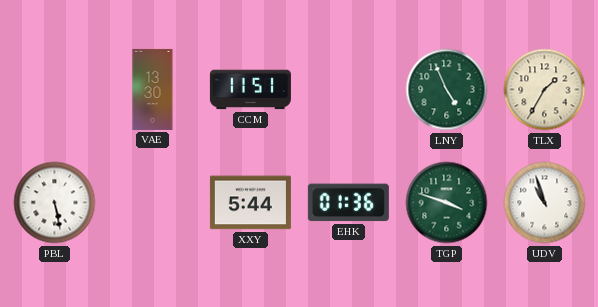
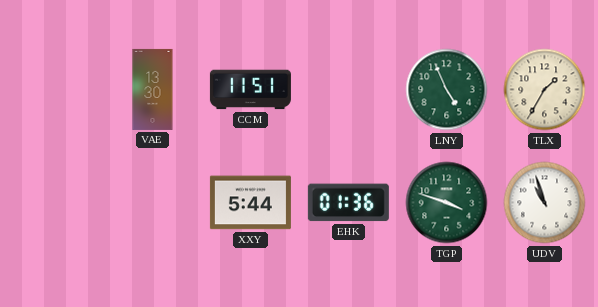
PBL: 5:28 -> none (55, 203)
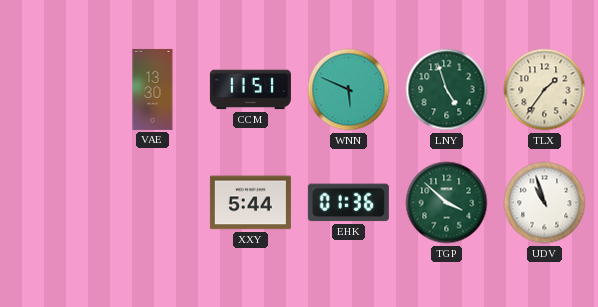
WNN: none -> 5:49 (349, 90)
LNY: 4:56 -> 4:57 (447, 90)
TLX: 1:35 -> 1:36 (545, 90)
TGP: 3:48 -> 3:52 (447, 203)
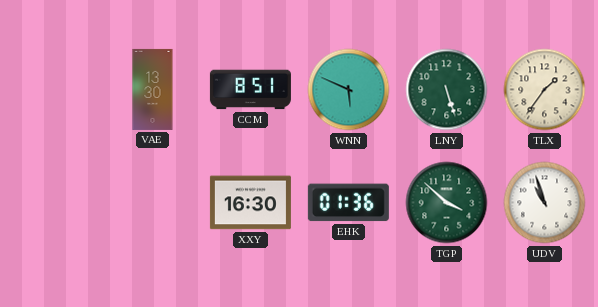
CCM: 11:51 -> 8:51 (250, 90)
LNY: 4:57 -> 5:27 (447, 90)
XXY: 5:44 -> 16:30 (250, 203)
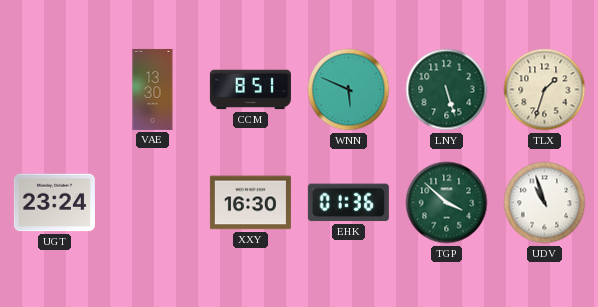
TLX: 1:36 -> 1:33 (545, 90)
UGT: none -> 23:24 (54, 203)
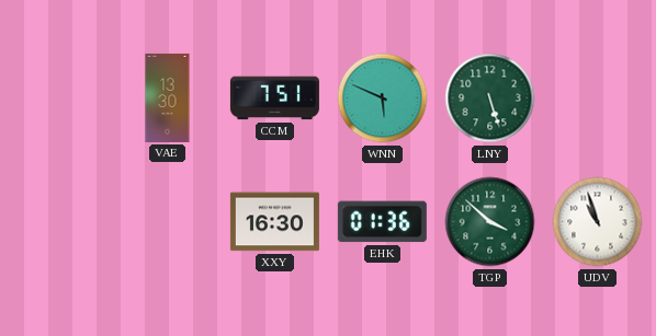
CCM: 8:51 -> 7:51 (274, 99)
TLX: 1:33 -> none (545, 90)
UGT: 23:24 -> none (54, 203)
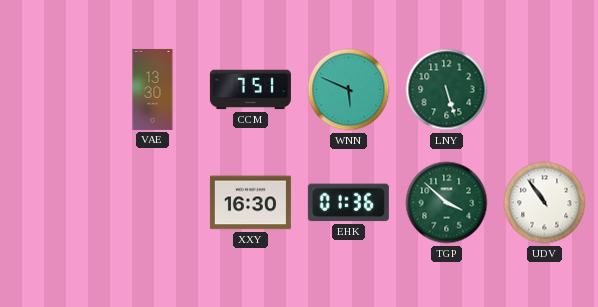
UDV: 10:57 -> 10:54 (545, 203)
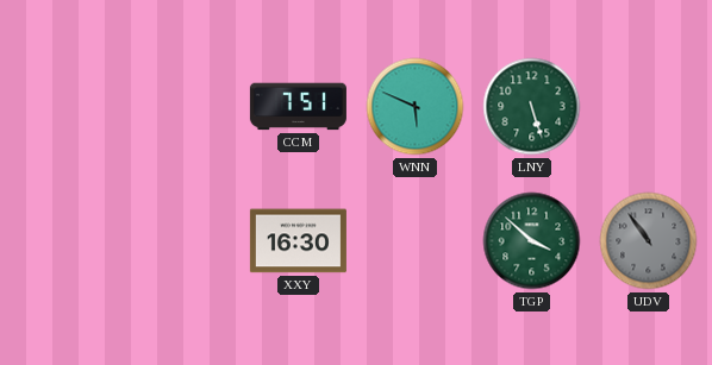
VAE: 13:30 -> none (153, 89)
EHK: 01:36 -> none (348, 203)
UDV dial: white -> grey (649, 241)
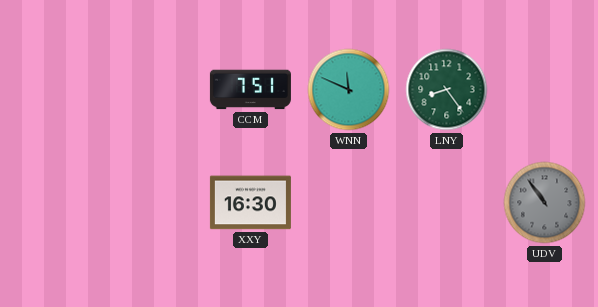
WNN: 5:49 -> 11:49 (349, 90)
LNY: 5:27 -> 8:24 (447, 90)
TGP: 3:52 -> none (532, 241)
